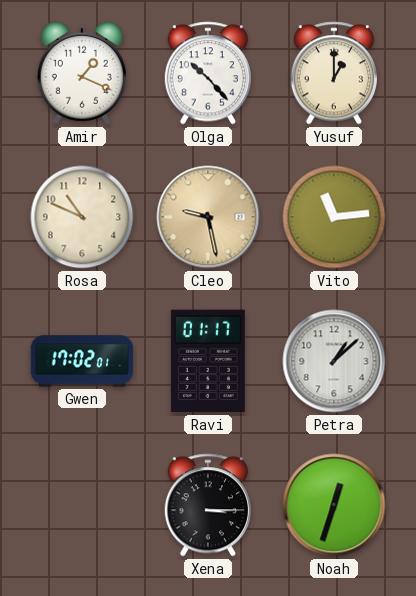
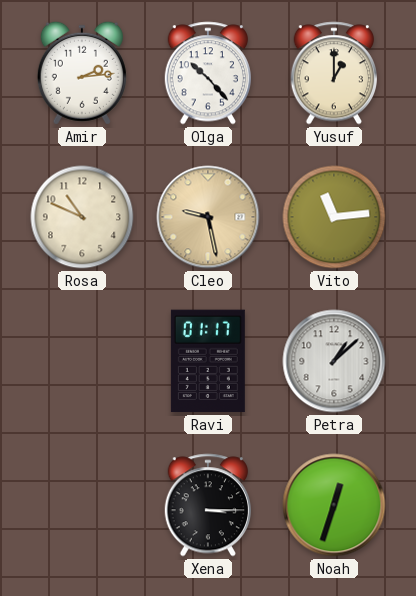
Amir: 1:19 -> 2:14 (82, 73)
Gwen: 17:02 -> none (82, 361)
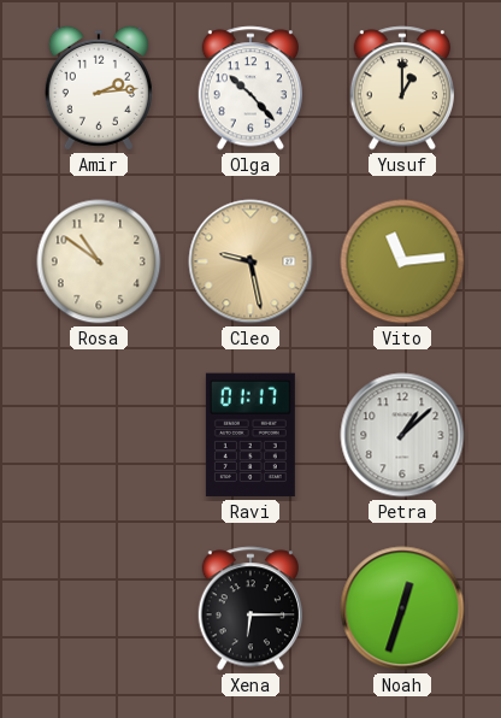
Rosa: 10:49 -> 10:51 (99, 261)
Xena: 3:15 -> 6:15 (249, 608)
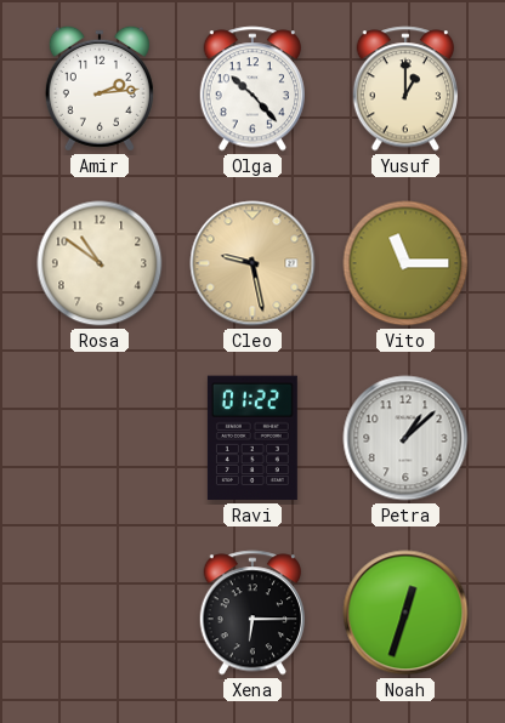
Vito: 11:14 -> 11:15 (405, 263)
Ravi: 01:17 -> 01:22 (252, 438)
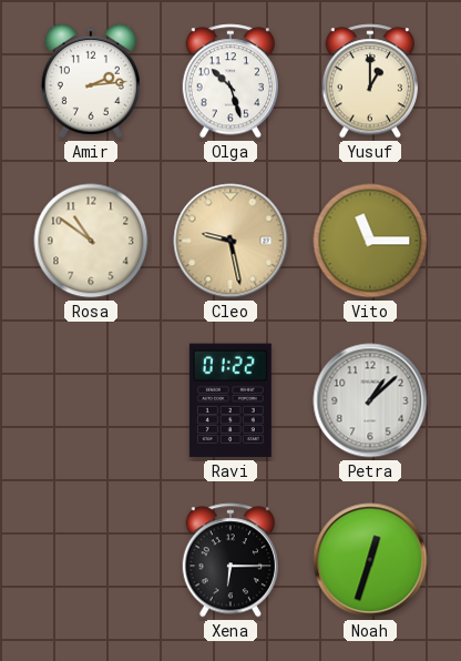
Olga: 10:23 -> 10:27 (229, 81)
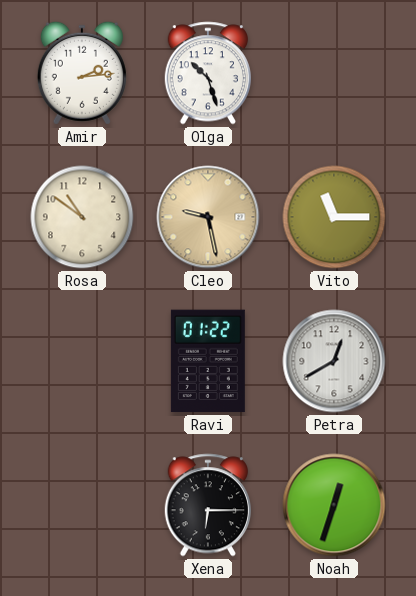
Yusuf: 1:00 -> none (369, 81)
Petra: 1:08 -> 12:40 (334, 361)
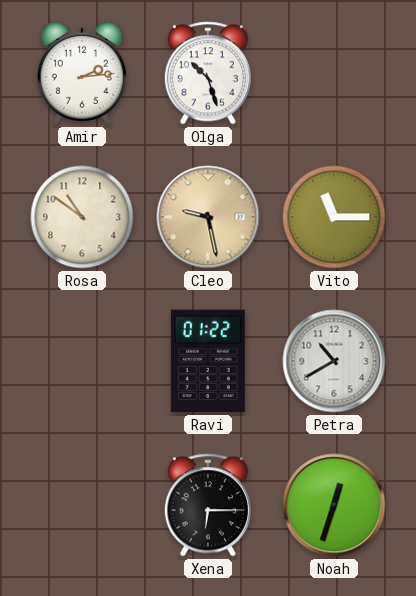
Petra: 12:40 -> 10:40 (334, 361)
